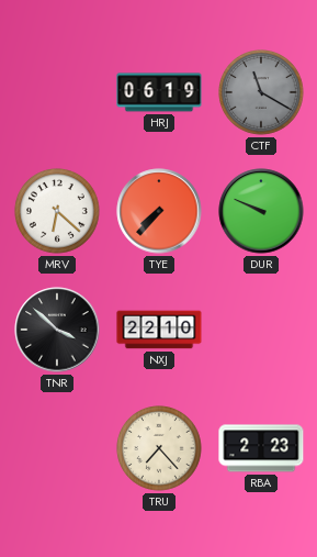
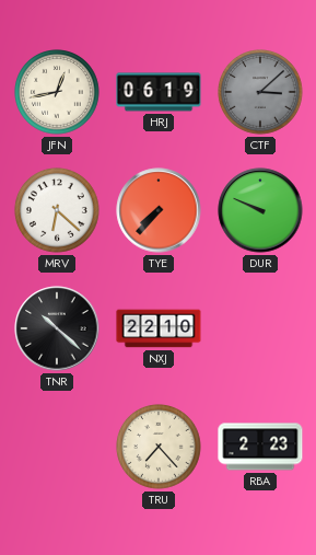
JFN: none -> 12:43 (57, 92)
CTF: 11:20 -> 3:08 (260, 92)
TNR: 3:52 -> 10:22 (57, 328)
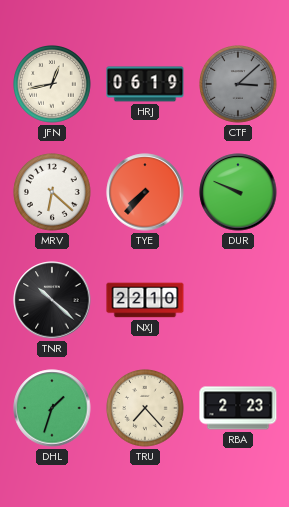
DHL: none -> 1:33 (52, 408)
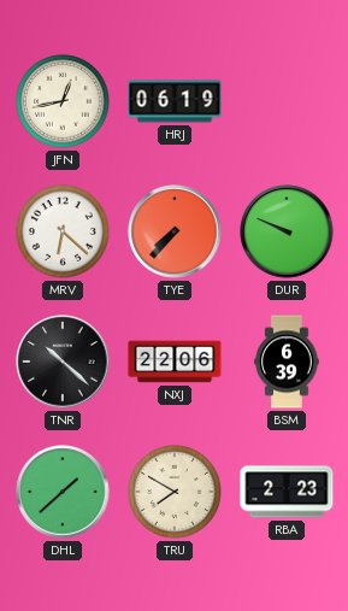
CTF: 3:08 -> none (238, 84)
NXJ: 22:10 -> 22:06 (175, 362)
BSM: none -> 6:39 (287, 362)
DHL: 1:33 -> 1:38 (63, 492)
TRU: 7:23 -> 7:50 (175, 492)
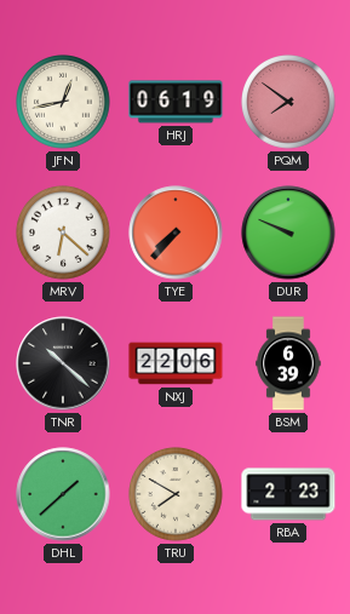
PQM: none -> 7:51 (288, 102)
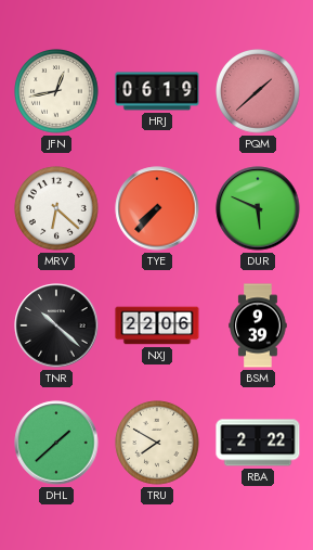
PQM: 7:51 -> 1:38 (258, 91)
DUR: 9:49 -> 5:49 (258, 208)
BSM: 6:39 -> 9:39 (258, 325)
RBA: 2:23 -> 2:22 (258, 443)
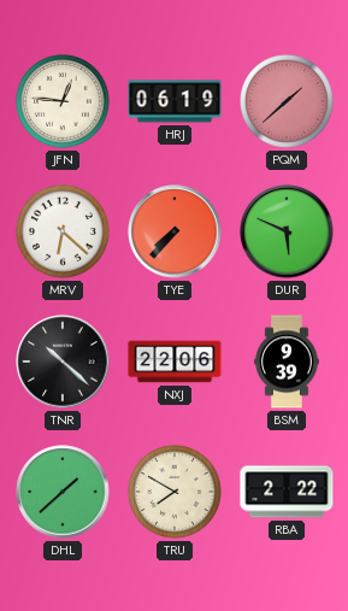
JFN: 12:43 -> 12:46 (63, 101)
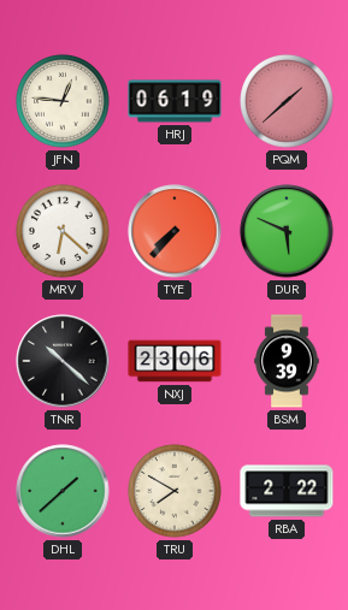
NXJ: 22:06 -> 23:06 (175, 361)
